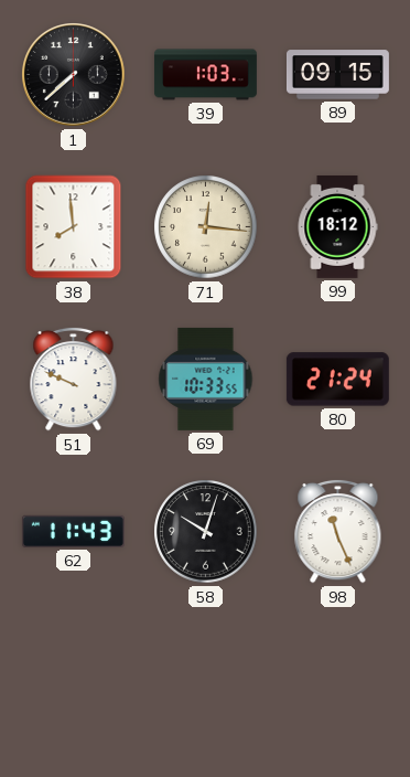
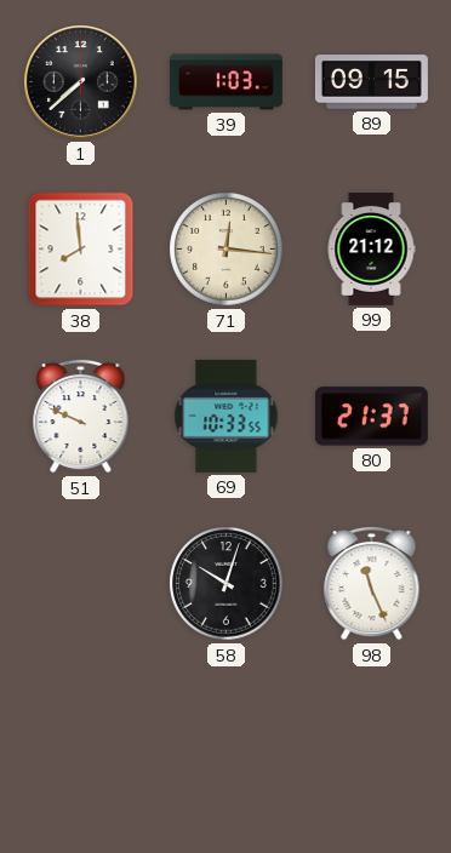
99: 18:12 -> 21:12 (371, 248)
80: 21:24 -> 21:37 (371, 417)
62: 11:43 -> none (73, 531)
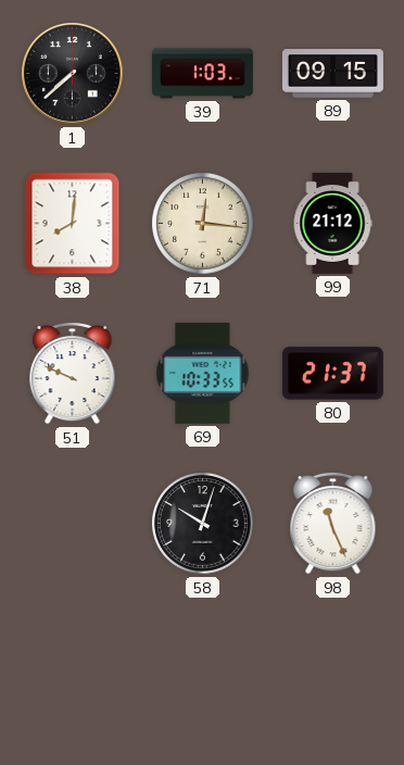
38: 7:59 -> 8:01 (73, 224)
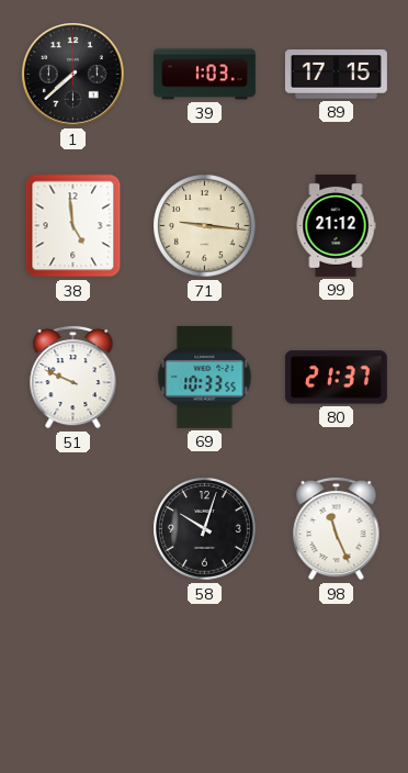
89: 09:15 -> 17:15 (336, 75)
38: 8:01 -> 4:59 (73, 226)
71: 12:16 -> 9:16 (205, 226)
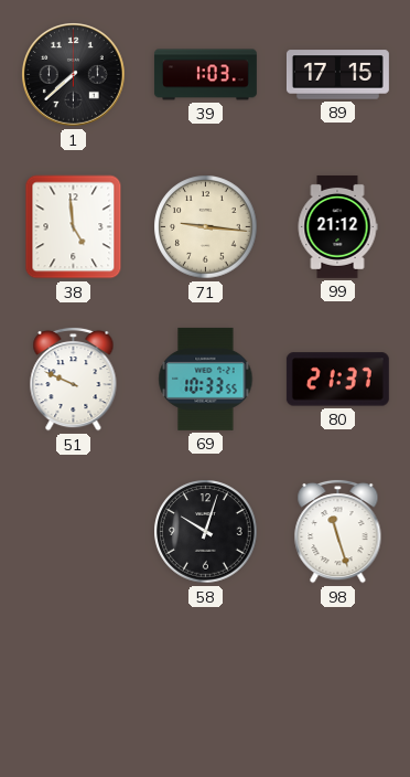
98: 11:26 -> 11:27 (338, 531)
